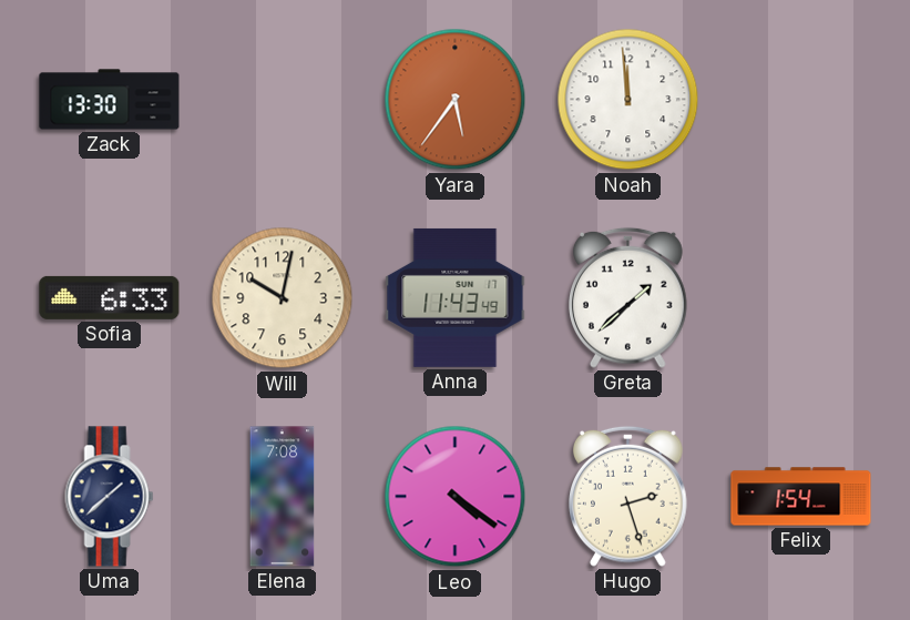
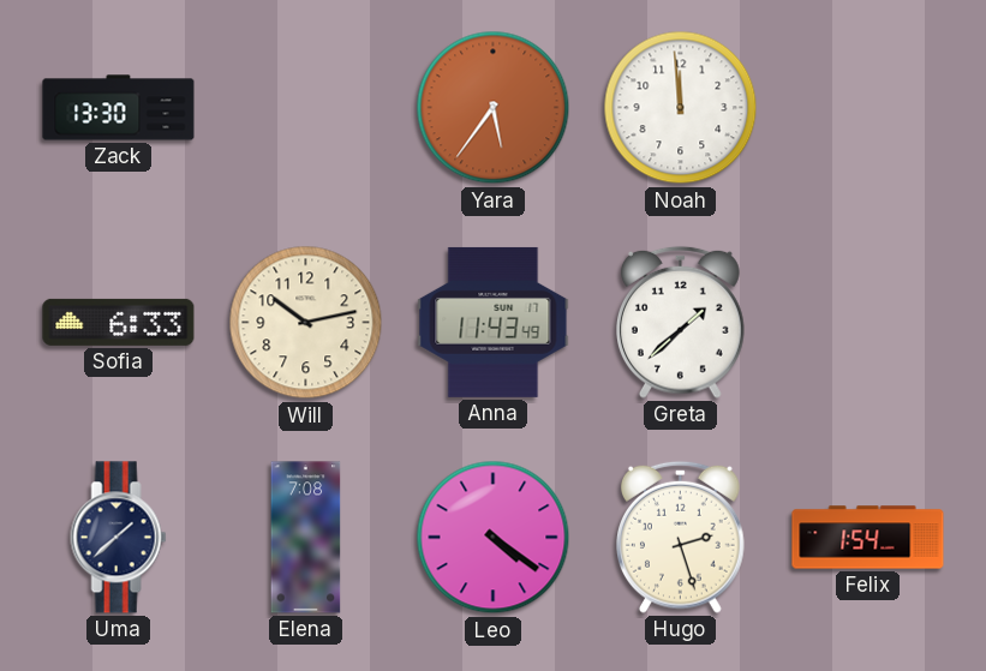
Will: 10:02 -> 10:13 (306, 323)
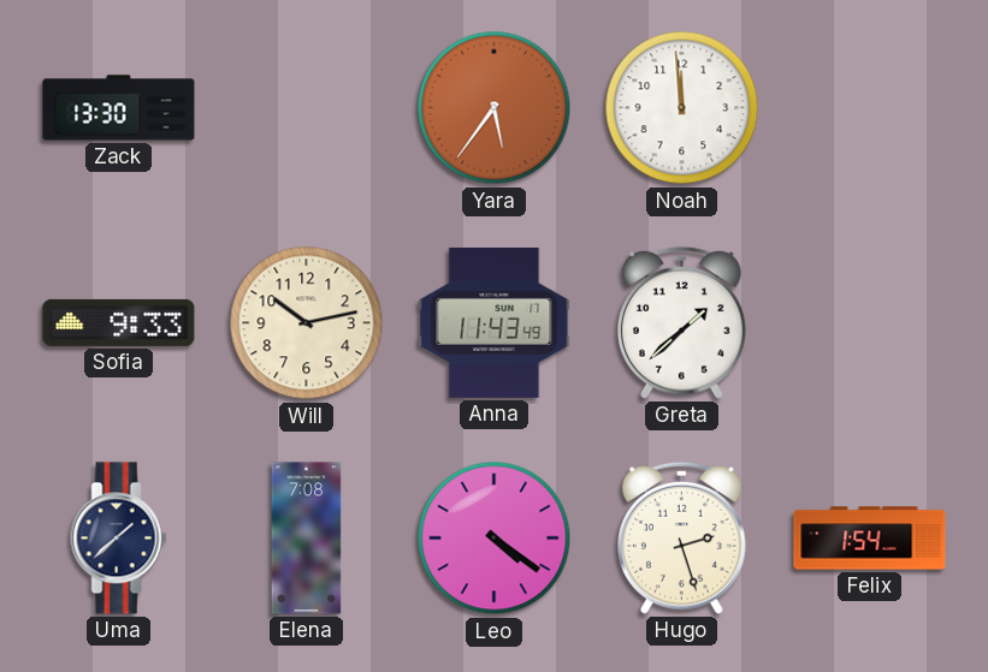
Sofia: 6:33 -> 9:33 (119, 322)
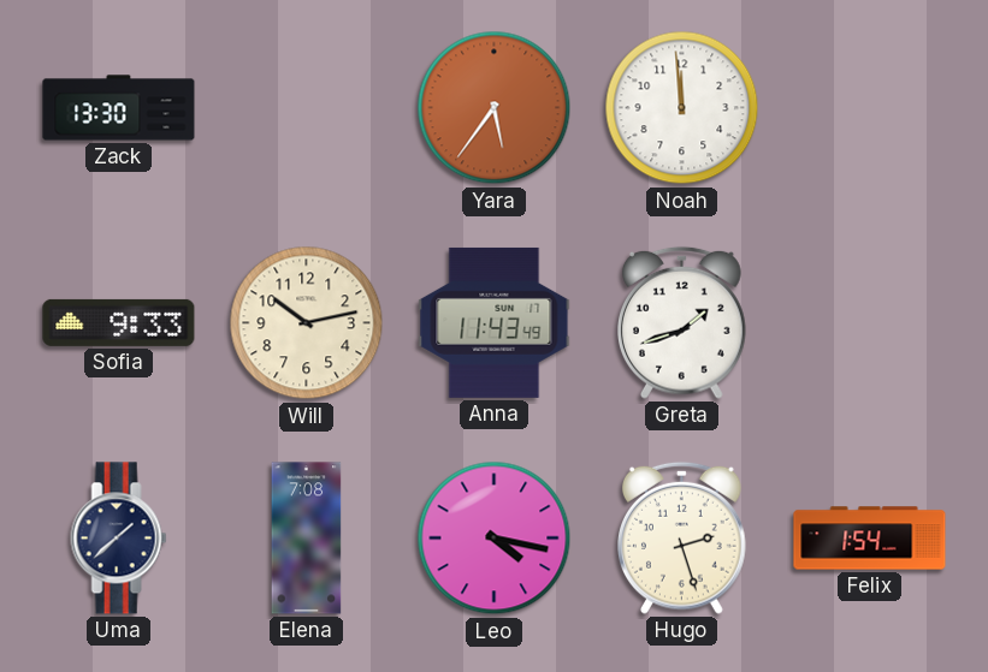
Greta: 1:38 -> 1:42 (682, 322)
Leo: 4:21 -> 4:17 (495, 539)
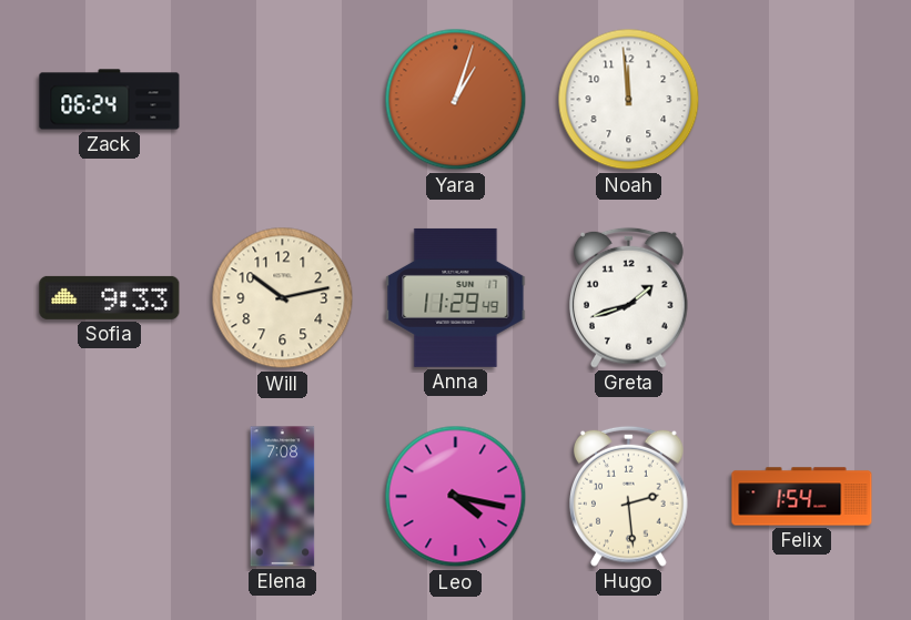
Zack: 13:30 -> 06:24 (110, 100)
Yara: 5:36 -> 1:03 (456, 100)
Anna: 11:43 -> 11:29 (456, 297)
Uma: 1:38 -> none (119, 539)
Hugo: 2:27 -> 2:29 (629, 496)
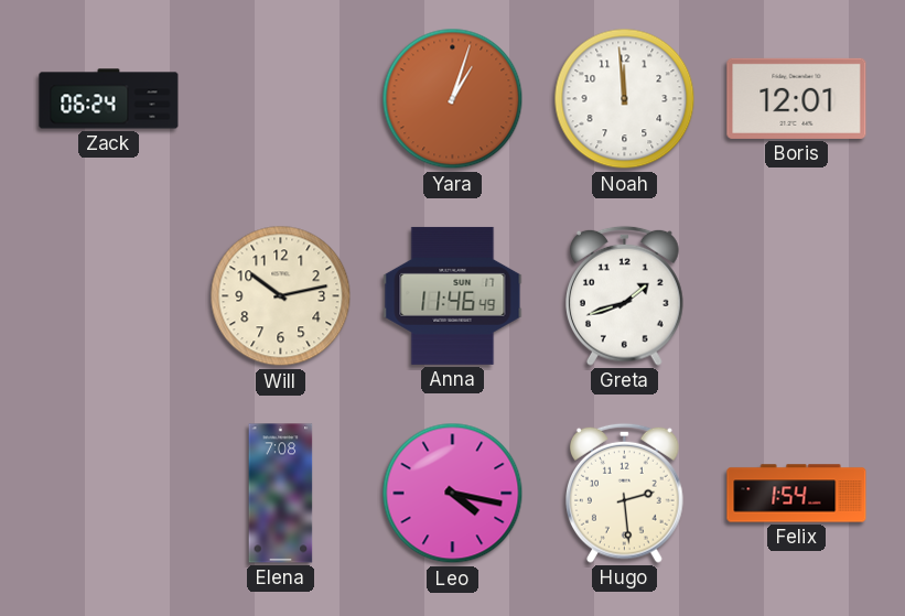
Boris: none -> 12:01 (797, 98)
Sofia: 9:33 -> none (110, 297)
Anna: 11:29 -> 11:46 (453, 295)
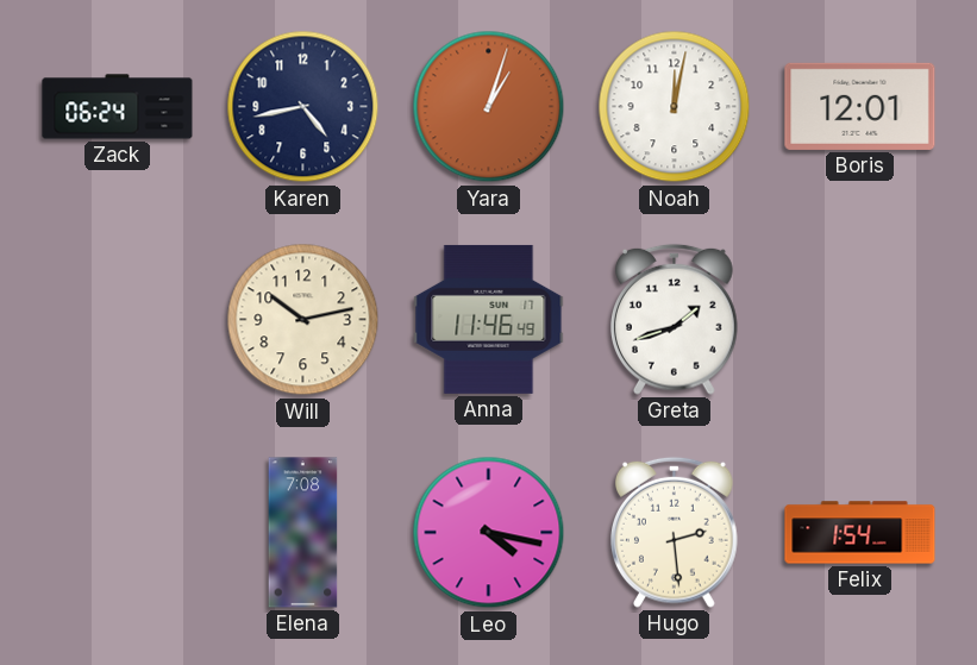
Karen: none -> 4:43 (303, 107)
Noah: 11:59 -> 12:02 (675, 107)
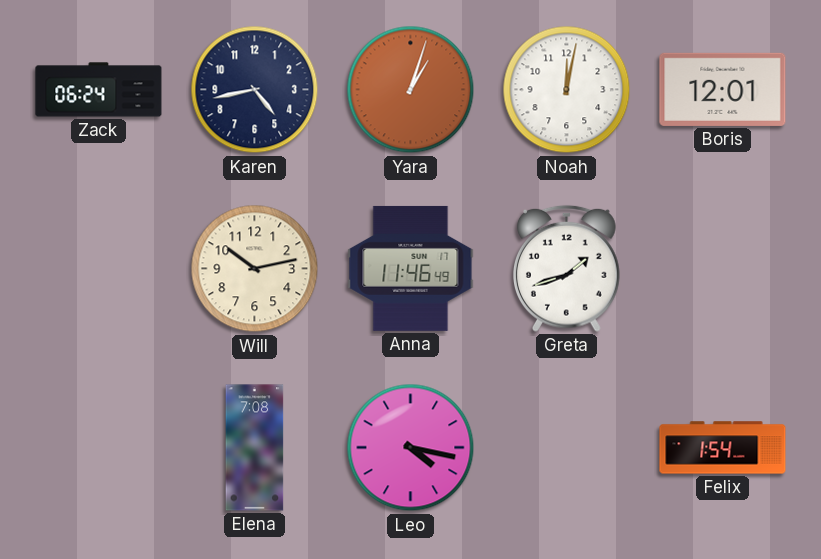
Hugo: 2:29 -> none (675, 532)
